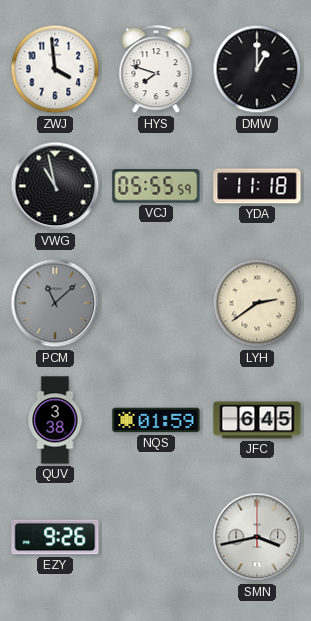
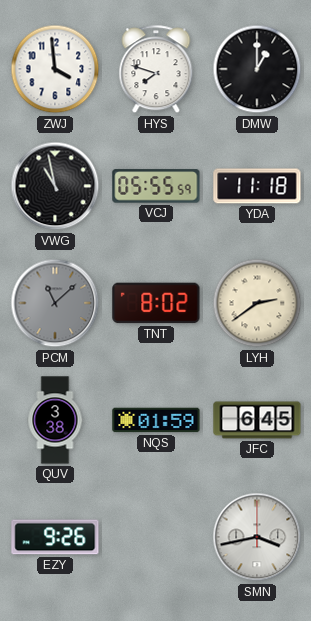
TNT: none -> 8:02 (156, 303)
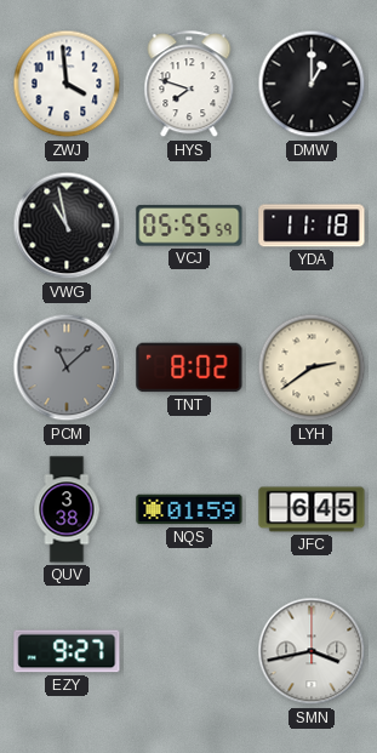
EZY: 9:26 -> 9:27 (67, 651)
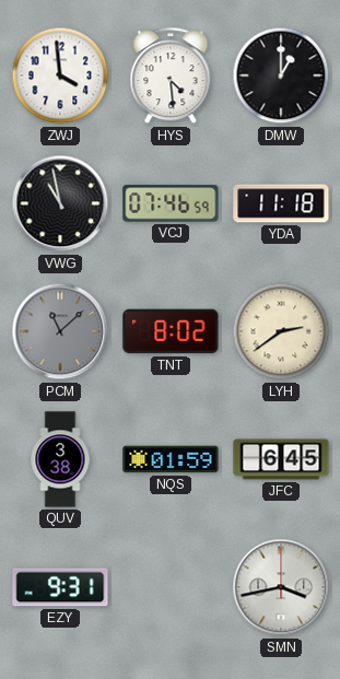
HYS: 7:48 -> 4:29 (171, 77)
VCJ: 05:55 -> 07:46 (171, 203)
EZY: 9:27 -> 9:31 (60, 587)
